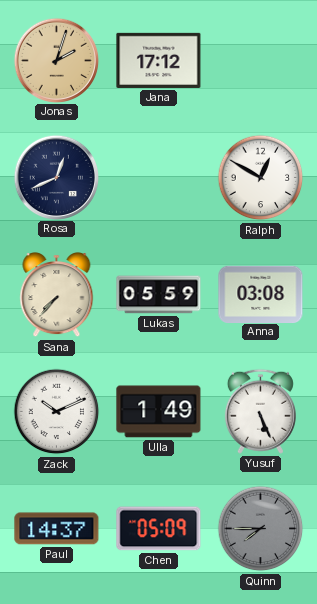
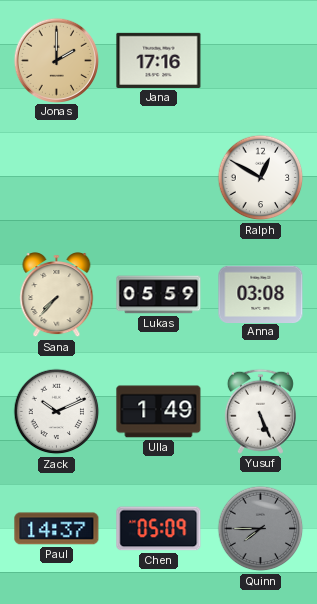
Jonas: 2:03 -> 2:00 (56, 60)
Jana: 17:12 -> 17:16 (159, 60)
Rosa: 12:41 -> none (56, 177)
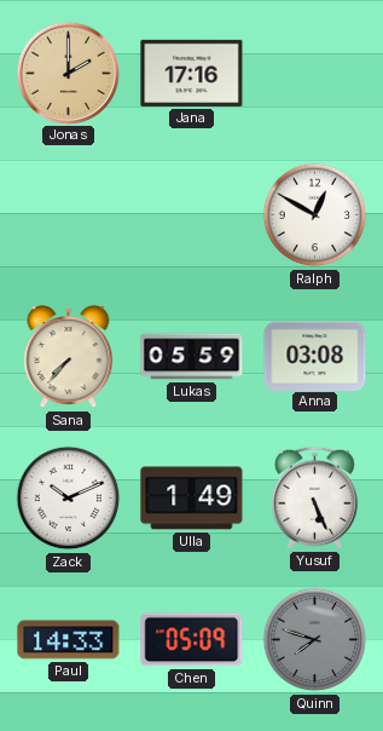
Paul: 14:37 -> 14:33 (69, 640)
Quinn: 7:45 -> 7:48 (315, 640)
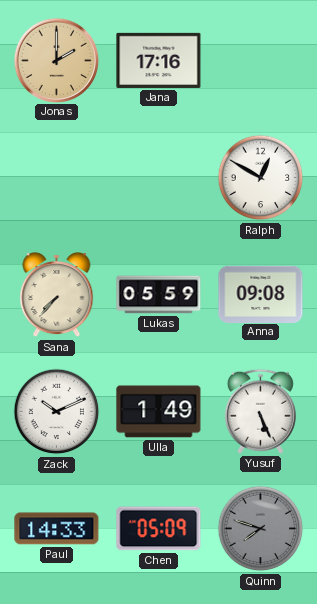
Anna: 03:08 -> 09:08 (261, 294)
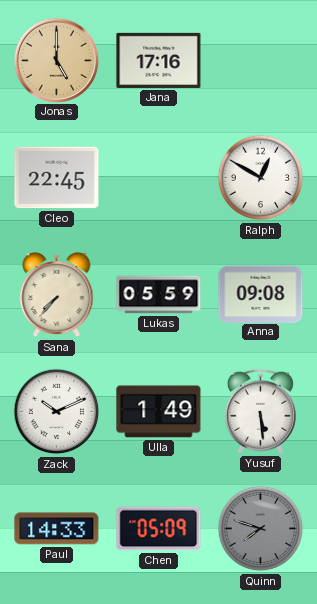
Jonas: 2:00 -> 5:00 (56, 60)
Cleo: none -> 22:45 (57, 178)
Yusuf: 5:26 -> 5:29 (260, 411)
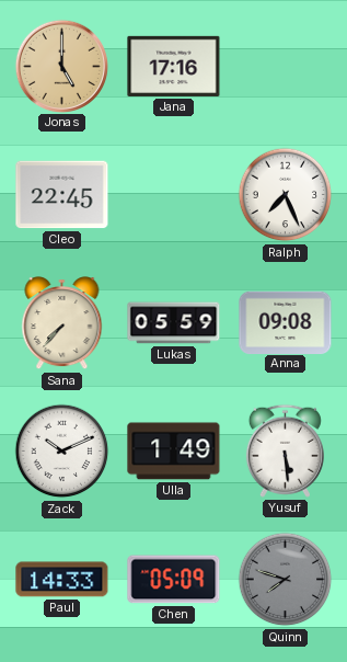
Ralph: 12:50 -> 7:26 (286, 195)
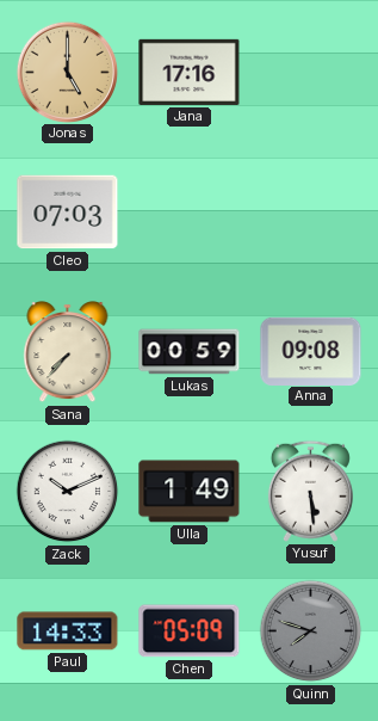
Cleo: 22:45 -> 07:03 (68, 212)
Ralph: 7:26 -> none (286, 195)
Lukas: 05:59 -> 00:59 (190, 352)
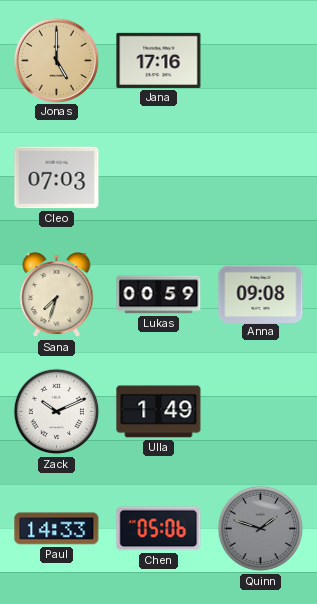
Sana: 7:37 -> 7:33 (57, 295)
Yusuf: 5:29 -> none (310, 491)
Chen: 05:09 -> 05:06 (159, 529)
Quinn: 7:48 -> 1:48 (261, 529)
